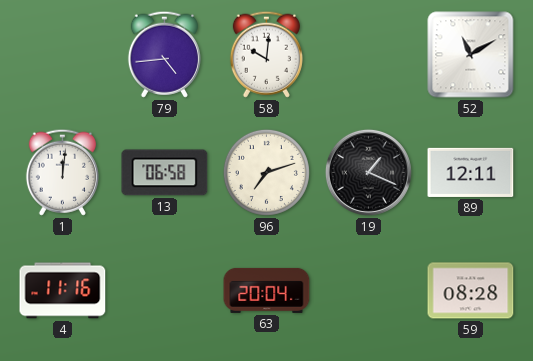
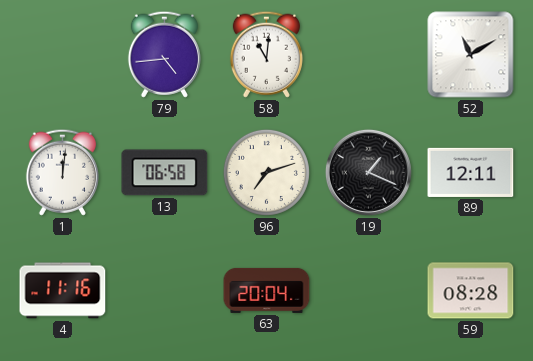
58: 10:01 -> 11:01 (266, 54)
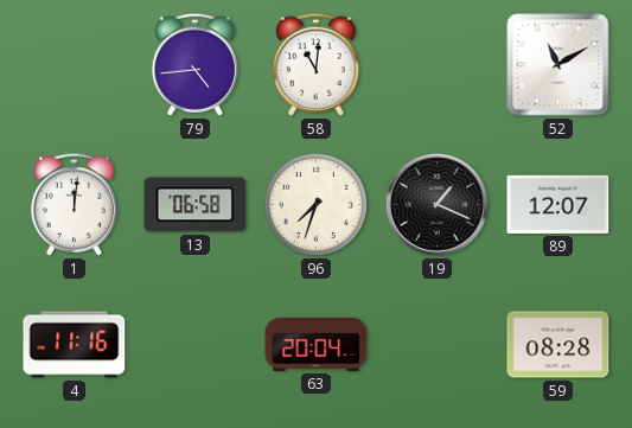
96: 7:12 -> 7:33 (315, 204)
89: 12:11 -> 12:07 (558, 204)
